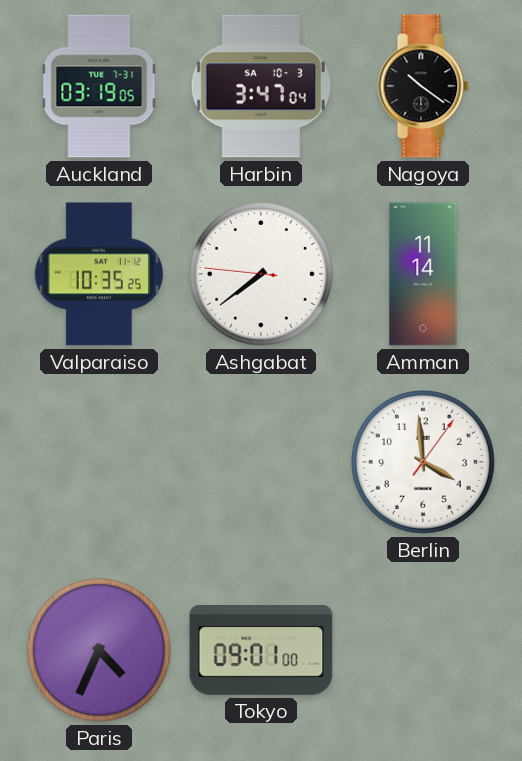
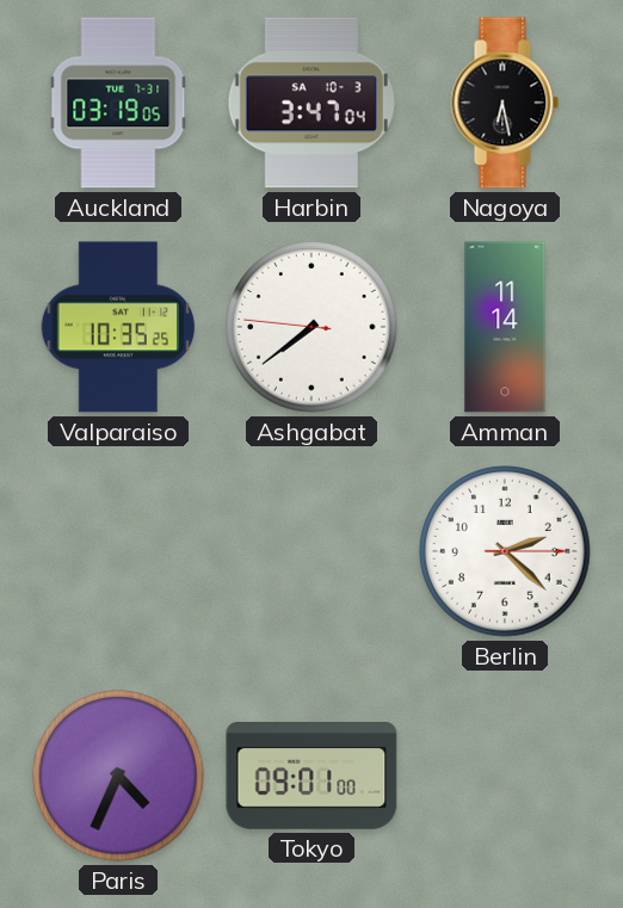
Nagoya: 10:21 -> 6:28 (505, 103)
Berlin: 3:59 -> 2:22 (506, 552)
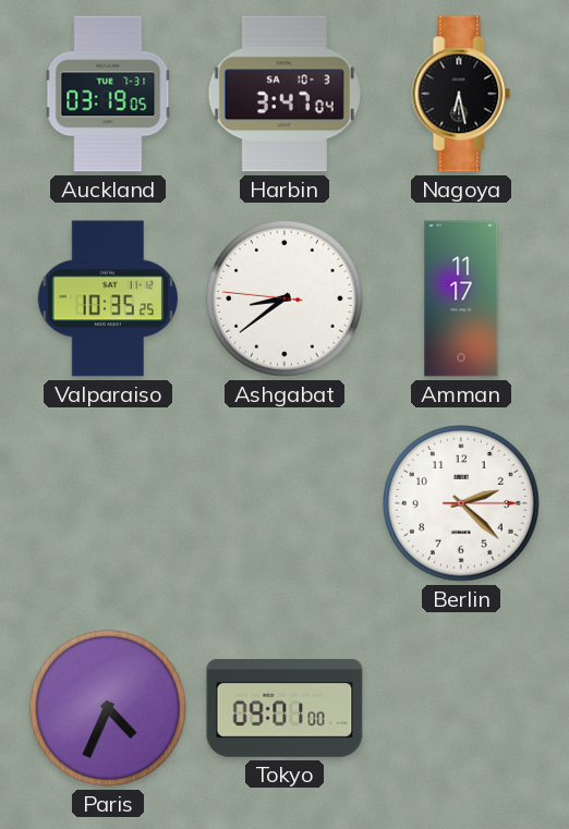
Ashgabat: 7:38 -> 8:38 (286, 300)
Amman: 11:14 -> 11:17 (461, 298)
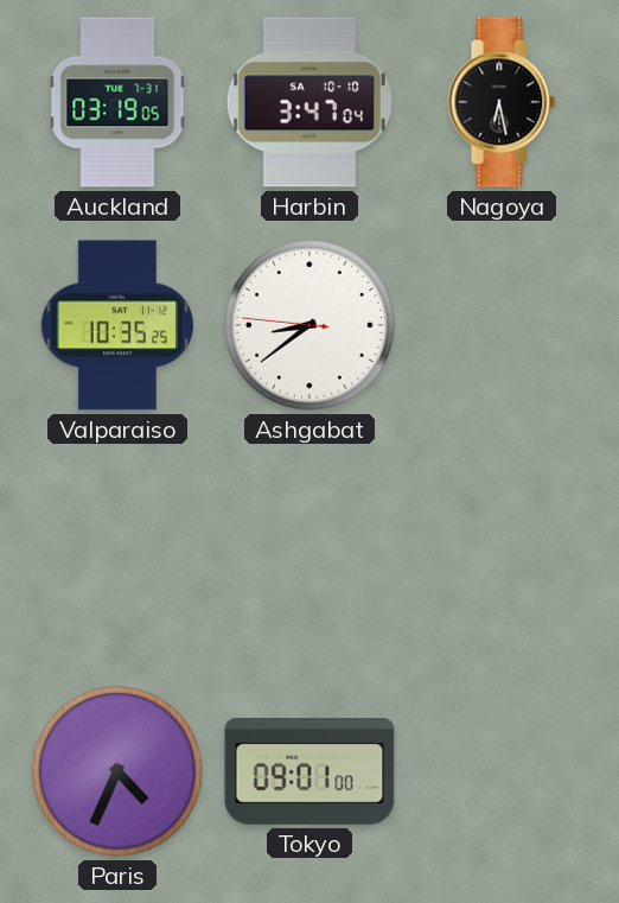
Harbin date: SA 10-3 -> SA 10-10 (309, 102)
Amman: 11:17 -> none (461, 298)
Berlin: 2:22 -> none (462, 504)
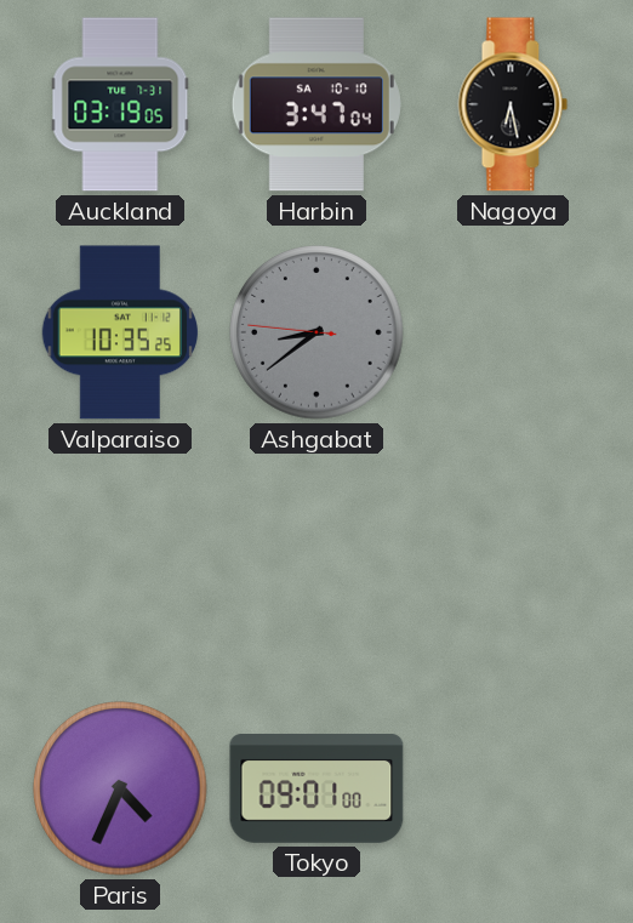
Ashgabat dial: white -> grey (318, 334)
